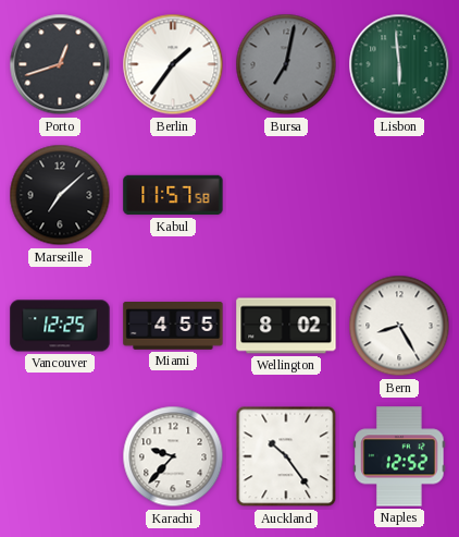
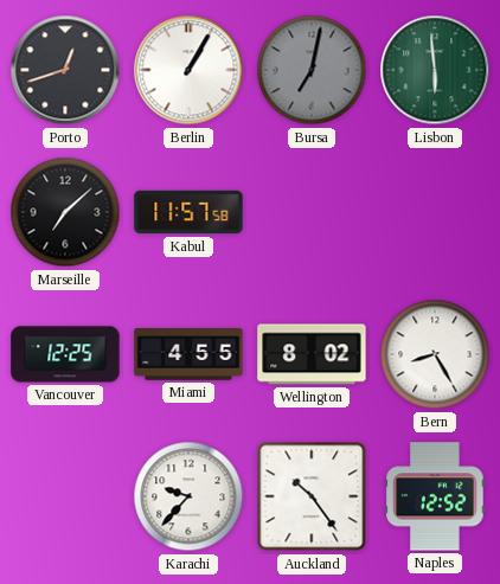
Berlin: 1:36 -> 1:05 (188, 70)
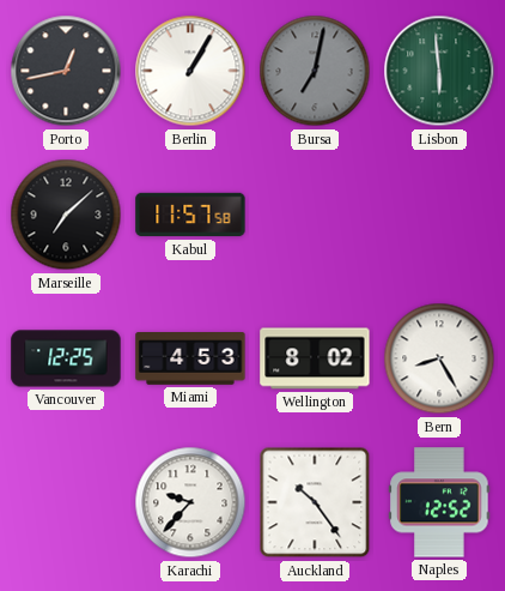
Porto: 12:42 -> 12:43 (66, 71)
Miami: 4:55 -> 4:53 (190, 360)
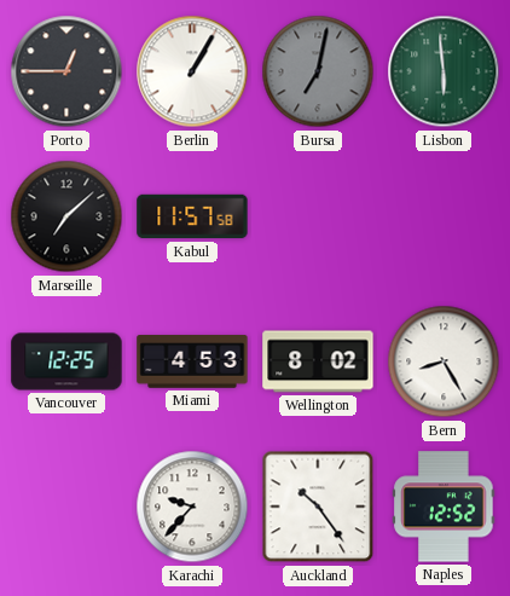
Porto: 12:43 -> 12:45 (66, 71)
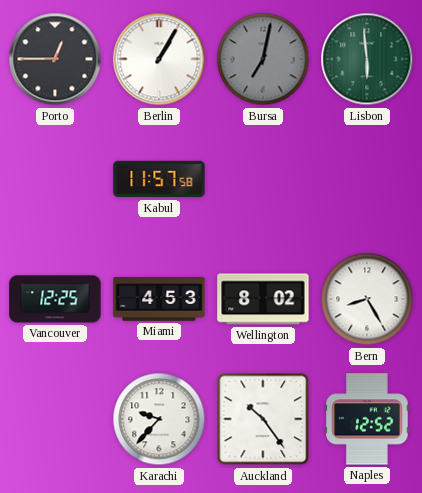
Marseille: 7:08 -> none (66, 216)
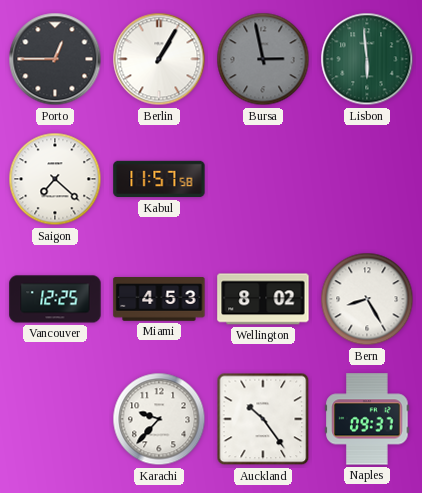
Bursa: 7:02 -> 2:58 (263, 59)
Saigon: none -> 7:22 (55, 179)
Naples: 12:52 -> 09:37 (367, 419)
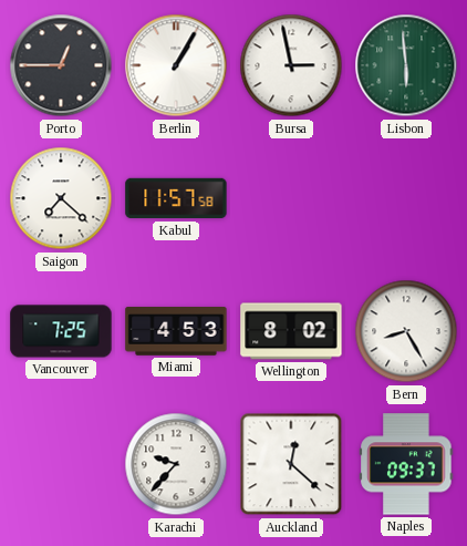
Bursa dial: grey -> white (291, 65)
Vancouver: 12:25 -> 7:25 (61, 331)
Auckland: 10:24 -> 12:22 (291, 464)
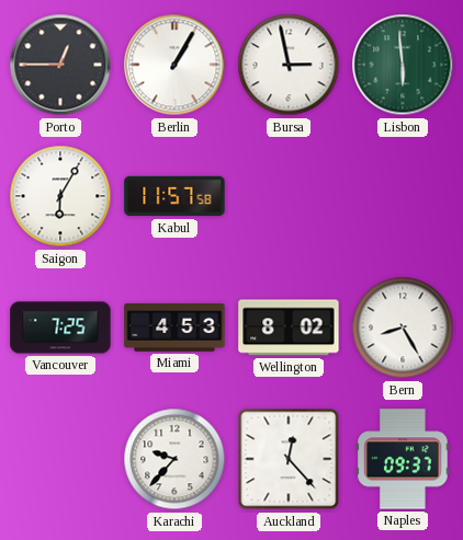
Saigon: 7:22 -> 6:05 (60, 196)
Auckland: 12:22 -> 12:23 (289, 459)
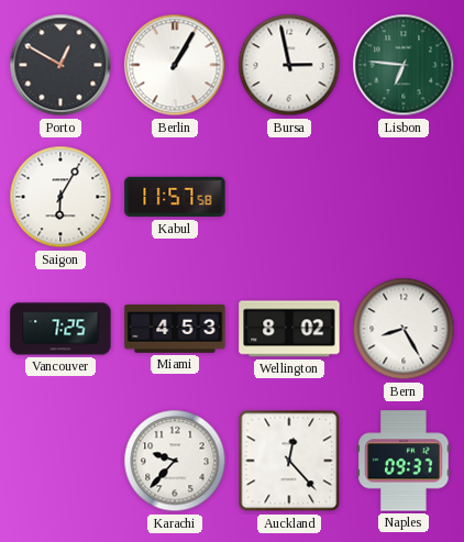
Porto: 12:45 -> 12:50 (60, 65)
Lisbon: 5:59 -> 6:46 (404, 65)
